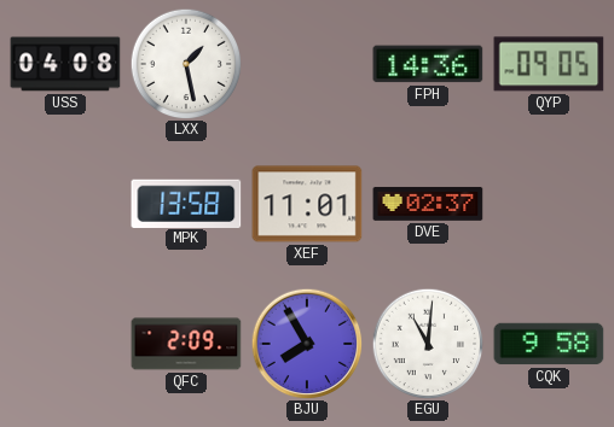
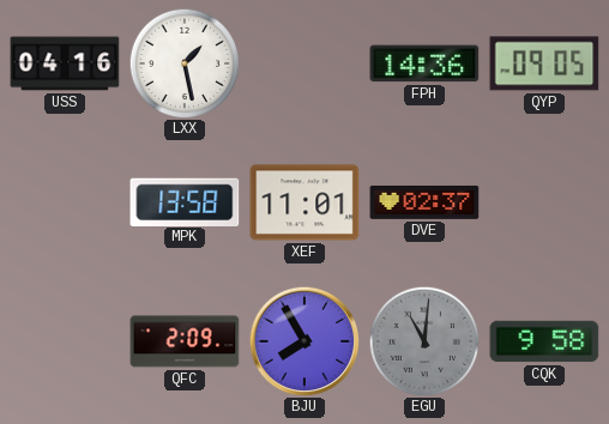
USS: 04:08 -> 04:16 (65, 63)
EGU dial: white -> grey (424, 341)
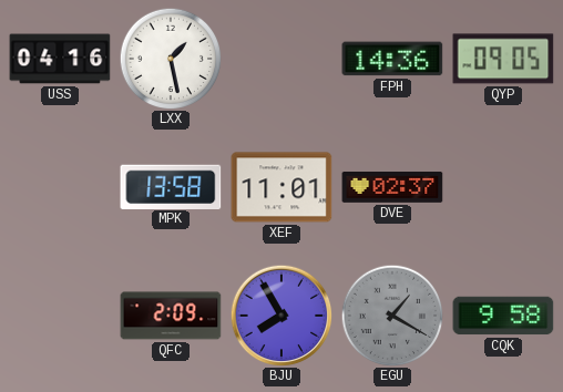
EGU: 11:01 -> 1:20 (392, 316)
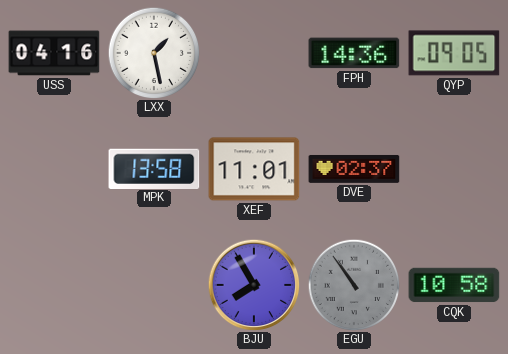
QFC: 2:09 -> none (171, 316)
EGU: 1:20 -> 10:54 (354, 285)
CQK: 9:58 -> 10:58 (454, 285)
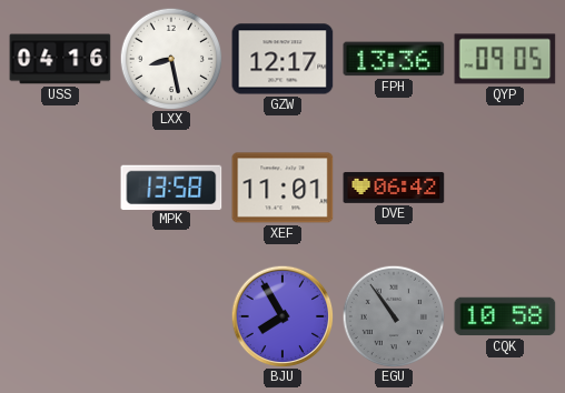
LXX: 1:28 -> 8:28 (171, 59)
GZW: none -> 12:17 (282, 59)
FPH: 14:36 -> 13:36 (394, 59)
DVE: 02:37 -> 06:42 (394, 188)
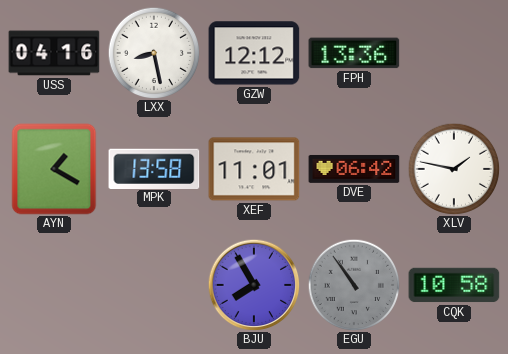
GZW: 12:17 -> 12:12 (254, 53)
QYP: 09:05 -> none (505, 59)
AYN: none -> 1:20 (54, 169)
XLV: none -> 1:47 (454, 169)
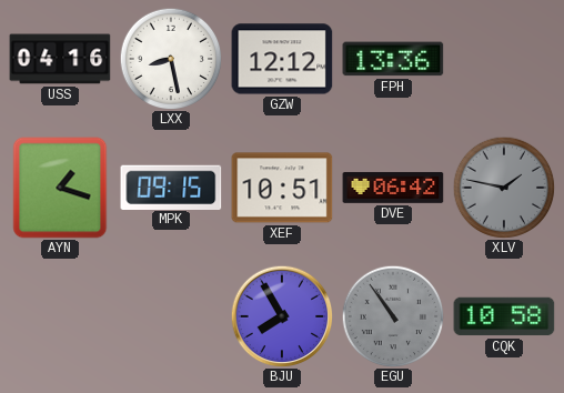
AYN: 1:20 -> 1:18 (60, 188)
MPK: 13:58 -> 09:15 (171, 187)
XEF: 11:01 -> 10:51 (282, 188)
XLV dial: white -> grey (504, 188)
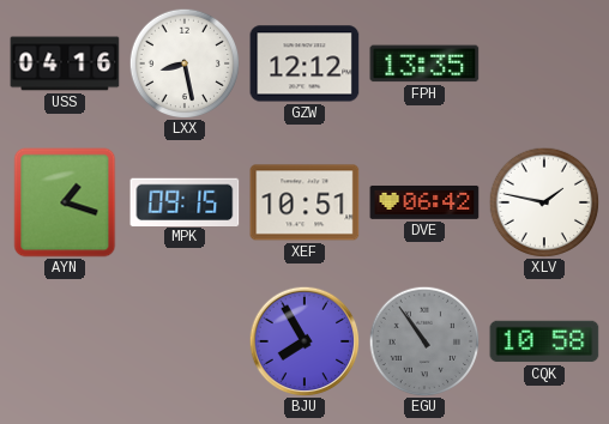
FPH: 13:36 -> 13:35 (424, 63)
XLV dial: grey -> white (544, 202)
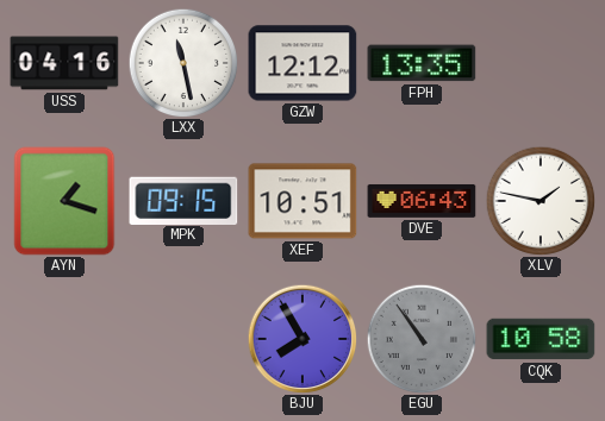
LXX: 8:28 -> 11:28 (183, 63)
DVE: 06:42 -> 06:43 (422, 201)
